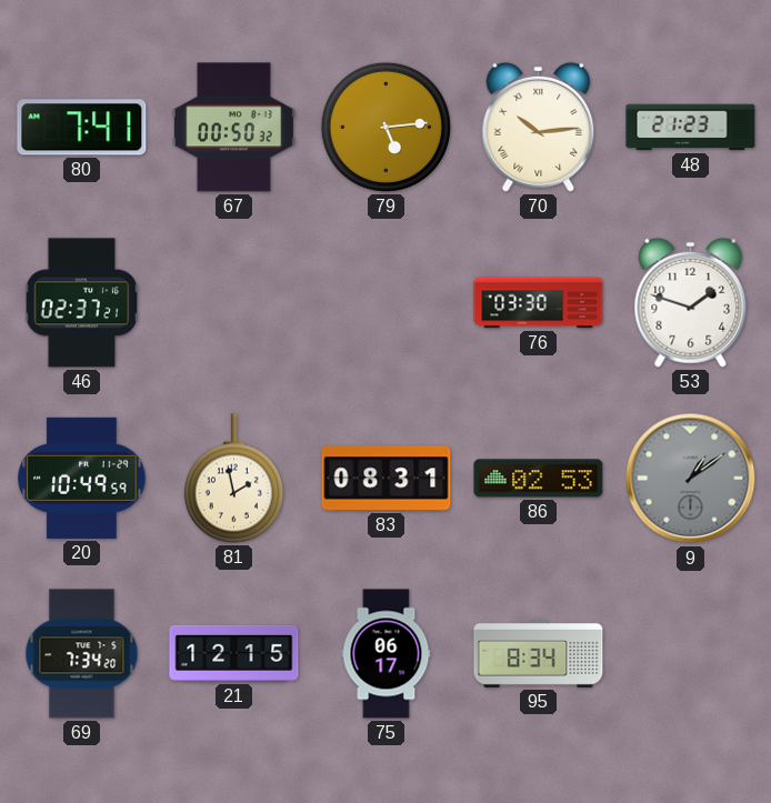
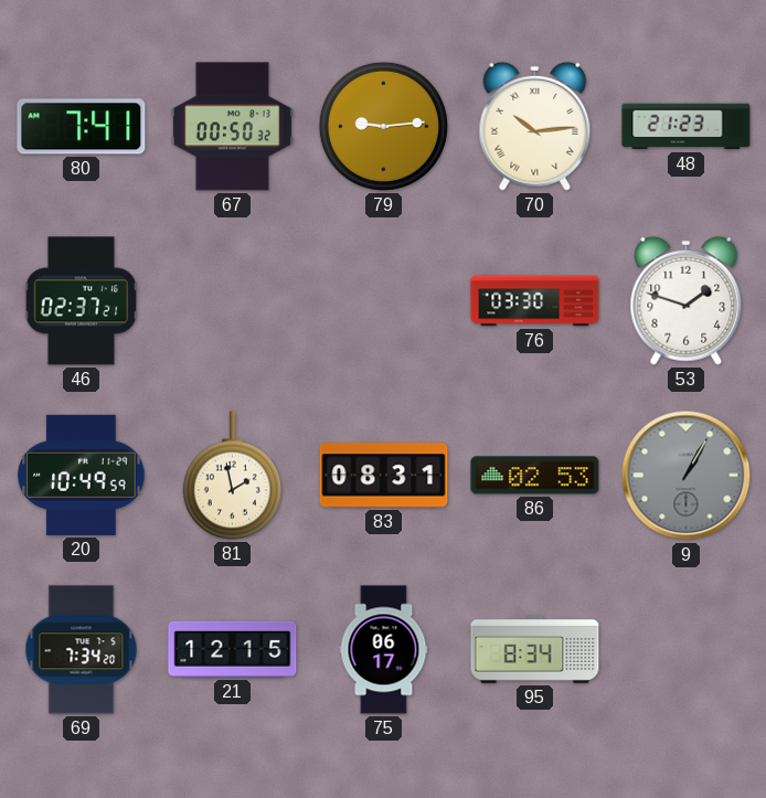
79: 5:14 -> 9:14 (383, 126)
9: 1:09 -> 1:05 (687, 476)
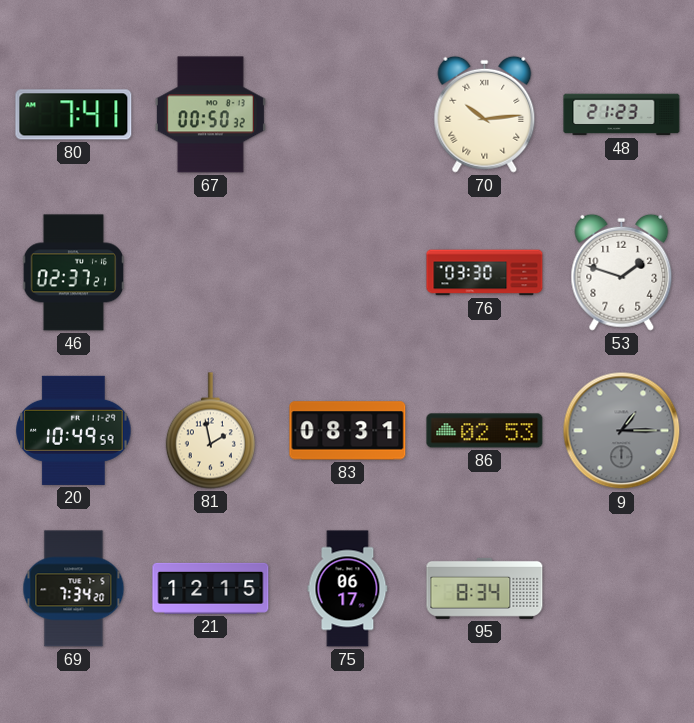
79: 9:14 -> none (383, 126)
9: 1:05 -> 1:15 (622, 431)
